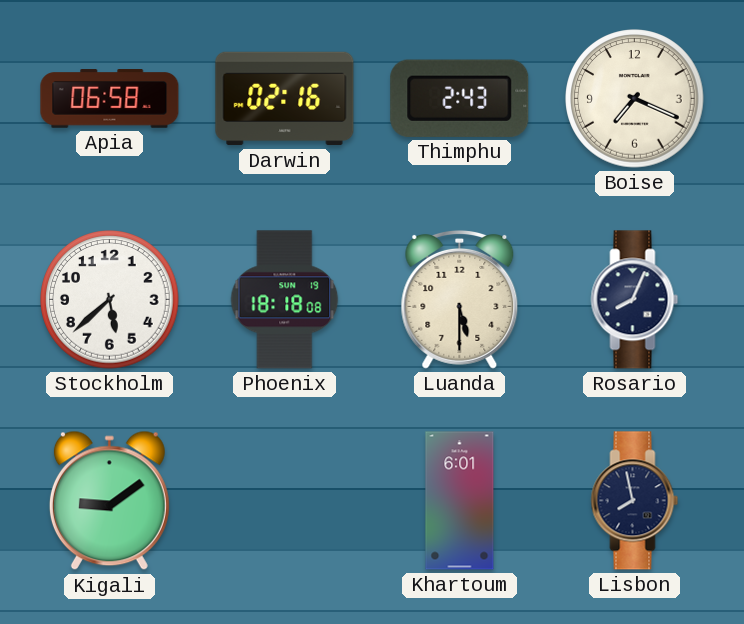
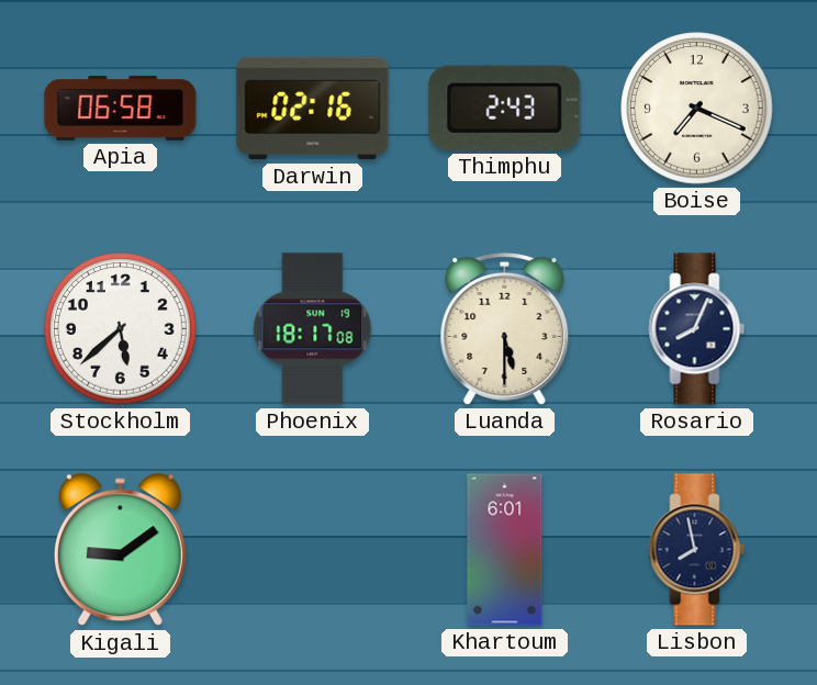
Phoenix: 18:18 -> 18:17 (313, 329)
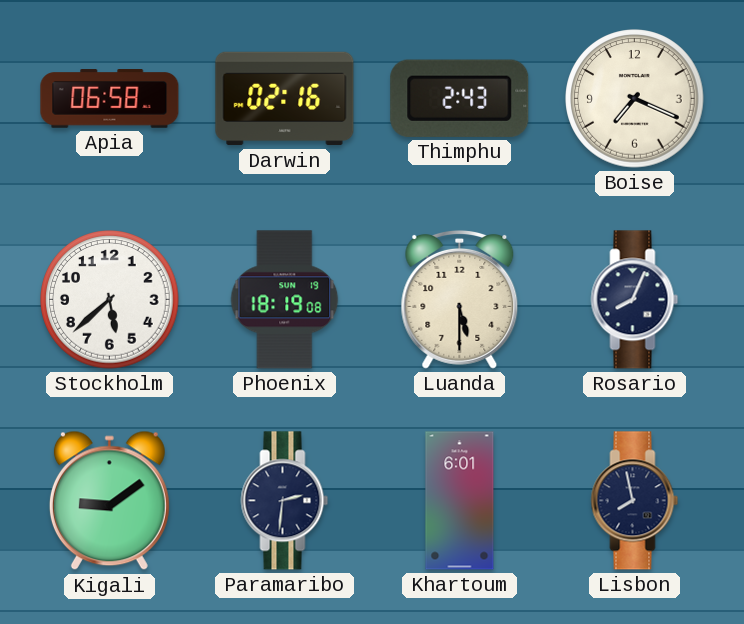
Phoenix: 18:17 -> 18:19 (285, 300)
Paramaribo: none -> 2:31 (285, 501)
